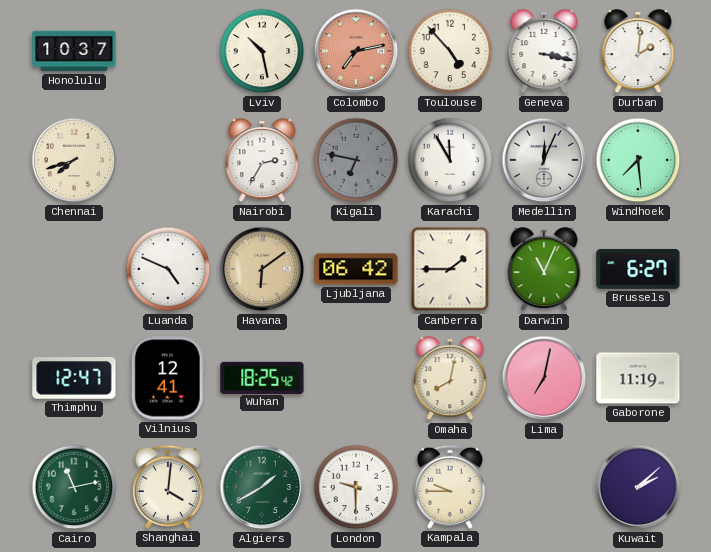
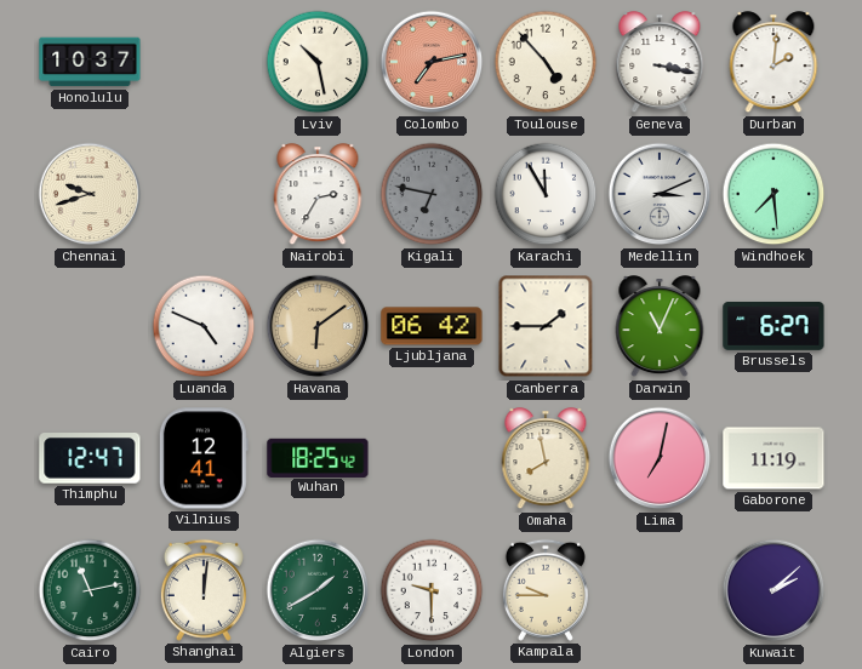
Chennai: 7:42 -> 9:42 (90, 194)
Medellin: 12:04 -> 3:11 (660, 194)
Omaha: 8:02 -> 7:58 (546, 459)
Shanghai: 4:01 -> 12:01 (204, 590)
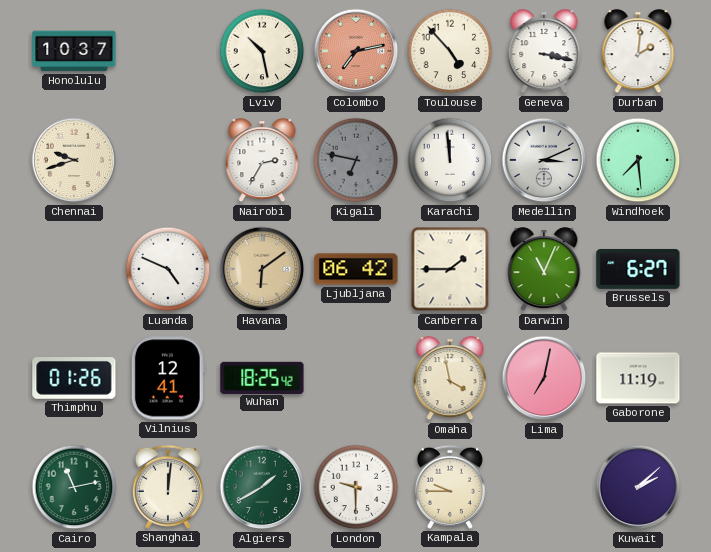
Karachi: 11:55 -> 11:59 (450, 160)
Thimphu: 12:47 -> 01:26 (74, 379)
Omaha: 7:58 -> 3:58 (450, 379)
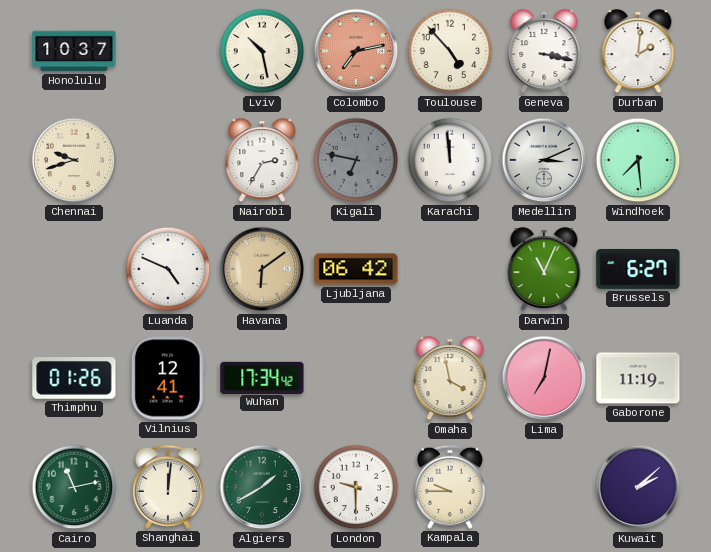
Canberra: 1:45 -> none (450, 269)
Wuhan: 18:25 -> 17:34 (262, 377)
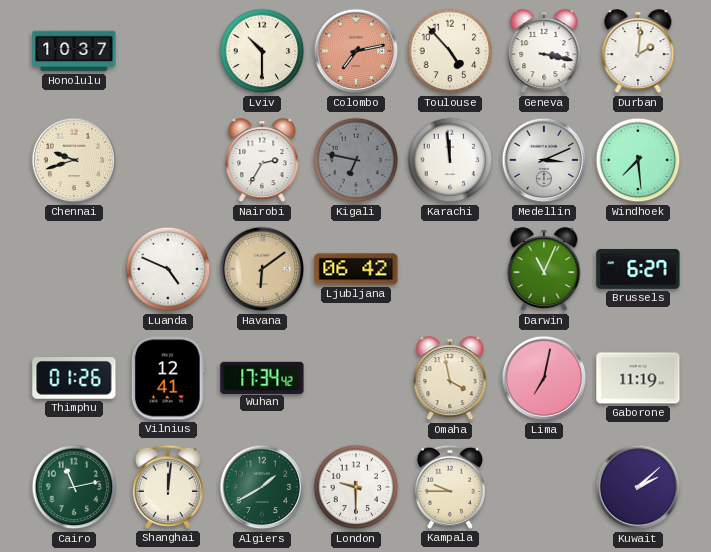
Lviv: 10:28 -> 10:30 (262, 51)
